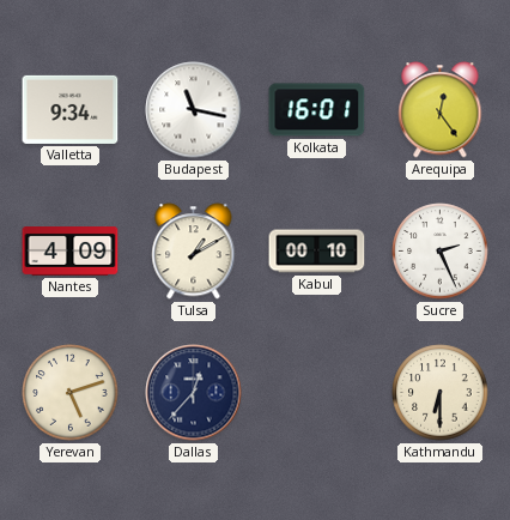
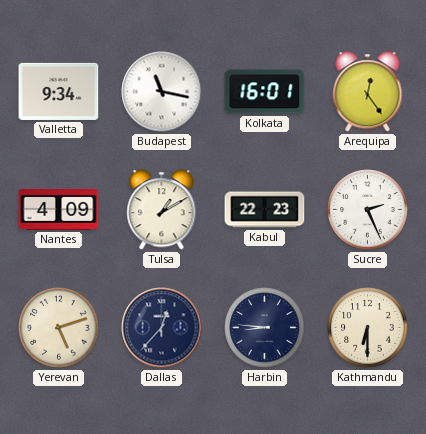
Kabul: 00:10 -> 22:23 (265, 210)
Harbin: none -> 8:46 (265, 328)
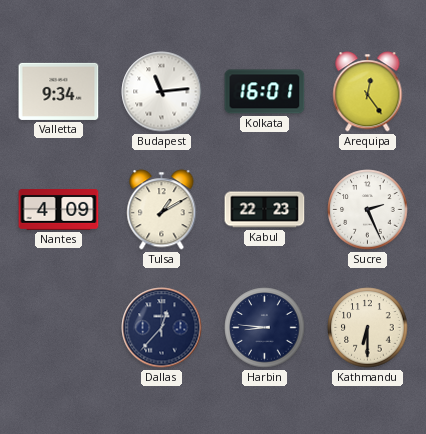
Budapest: 11:17 -> 11:14 (162, 92)
Yerevan: 5:12 -> none (59, 328)
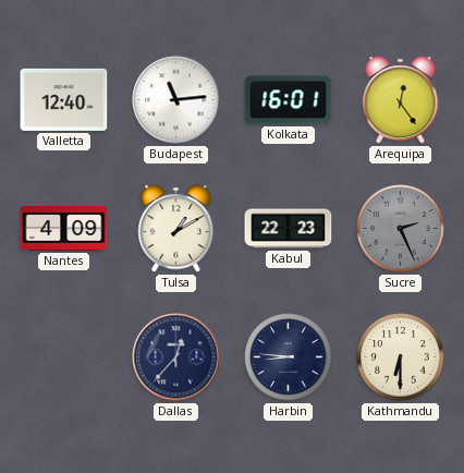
Valletta: 9:34 -> 12:40 (64, 99)
Sucre dial: white -> grey (401, 229)
